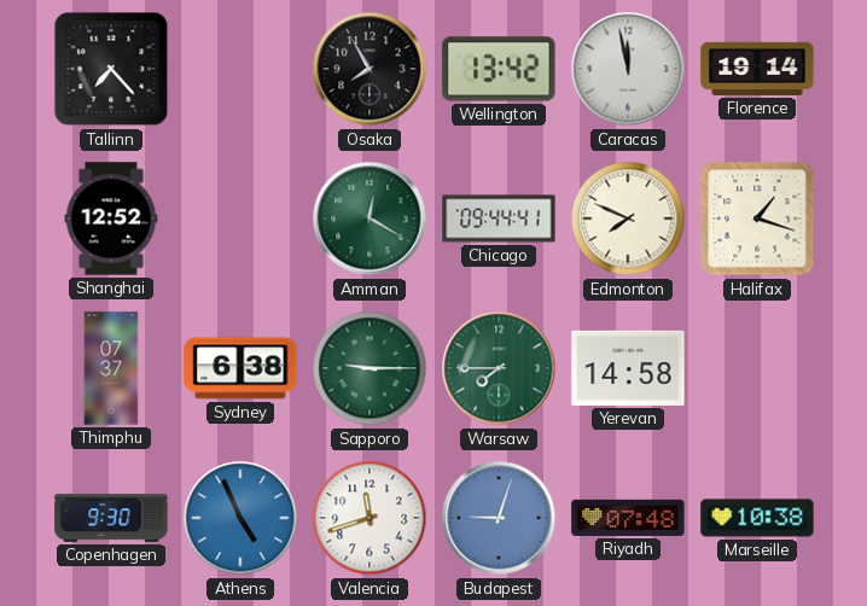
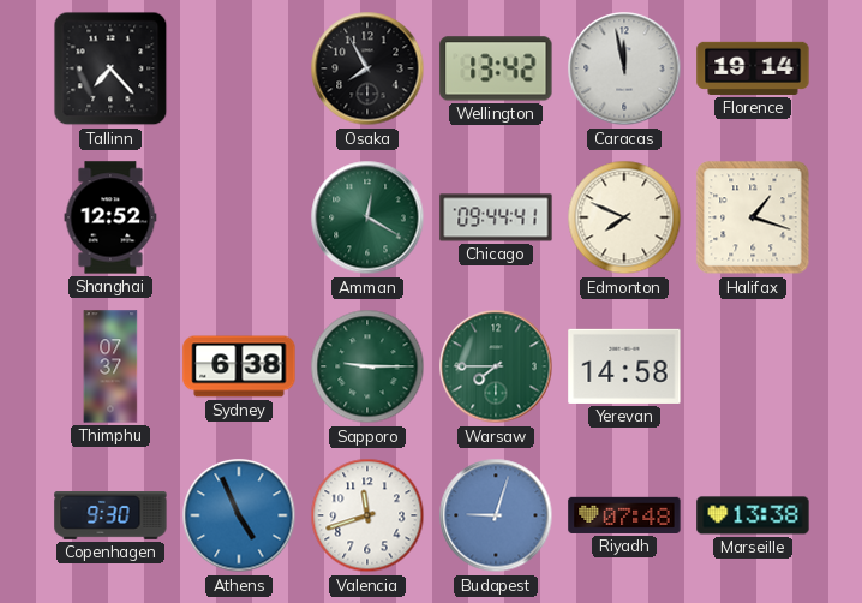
Marseille: 10:38 -> 13:38 (753, 515)
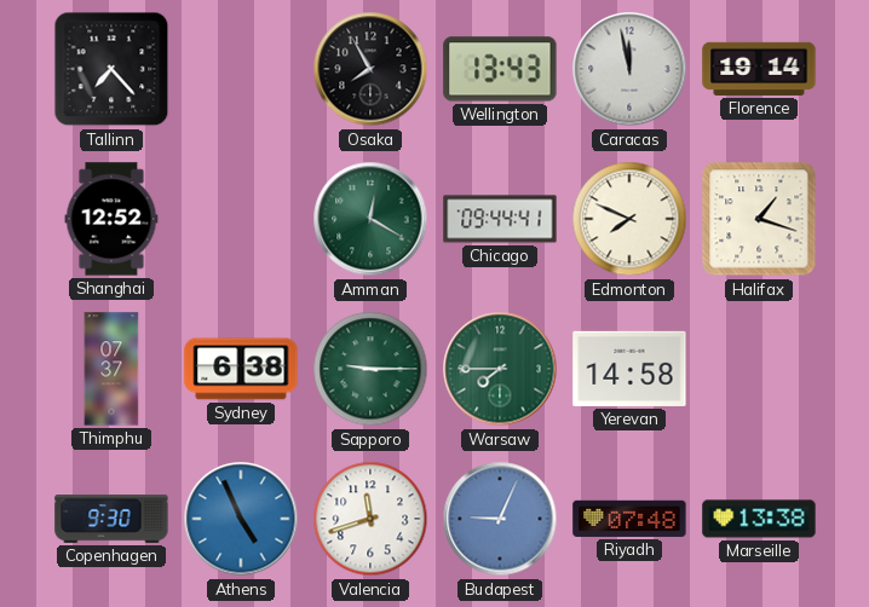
Wellington: 13:42 -> 13:43 (500, 69)
Budapest: 9:03 -> 9:04 (500, 519)
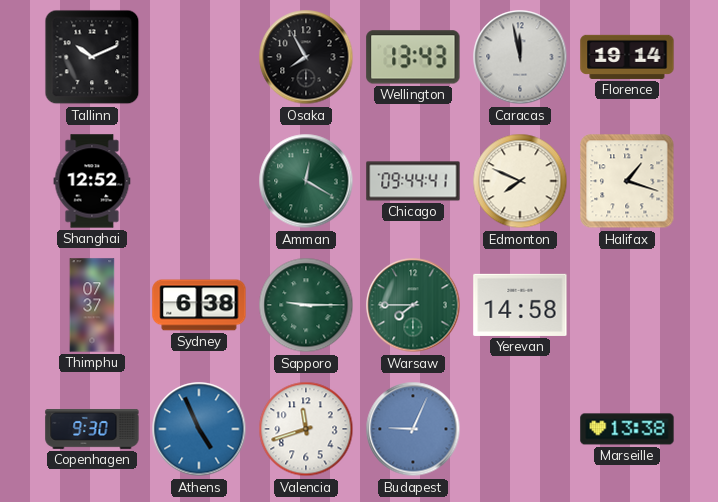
Tallinn: 7:23 -> 10:11 (92, 57)
Riyadh: 07:48 -> none (629, 519)
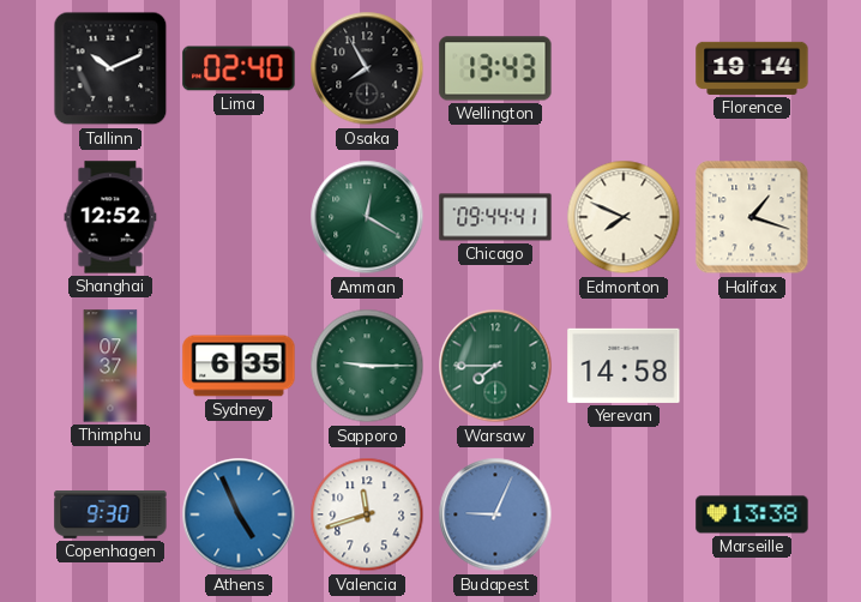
Lima: none -> 02:40 (239, 68)
Caracas: 11:58 -> none (520, 57)
Sydney: 6:38 -> 6:35 (239, 366)
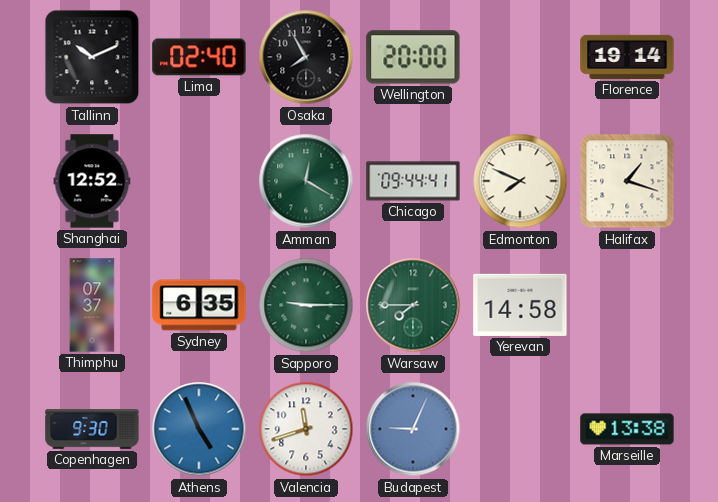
Wellington: 13:43 -> 20:00 (413, 57)
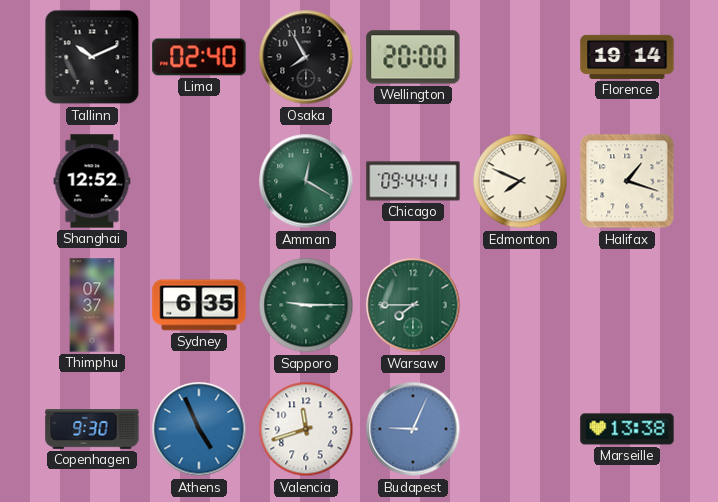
Yerevan: 14:58 -> none (520, 305)
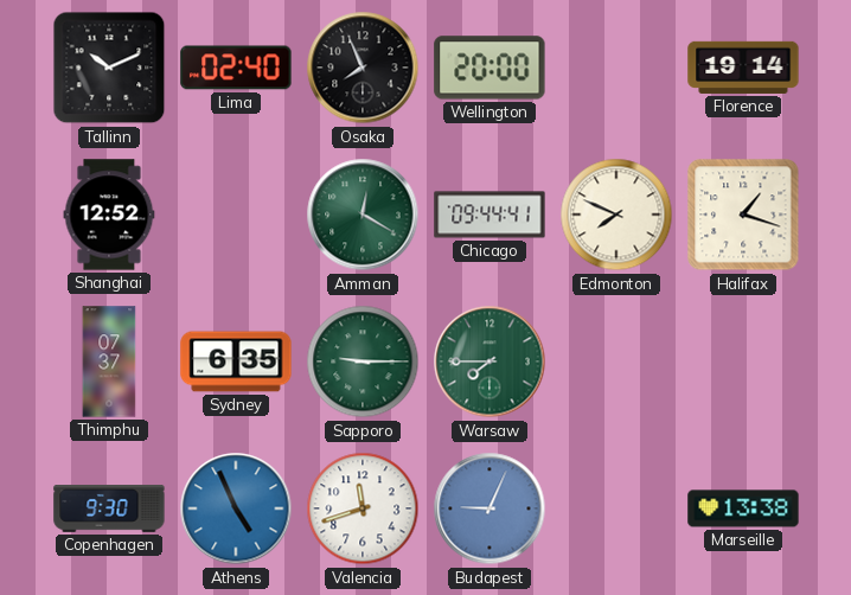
Osaka: 7:55 -> 7:56 (363, 68)
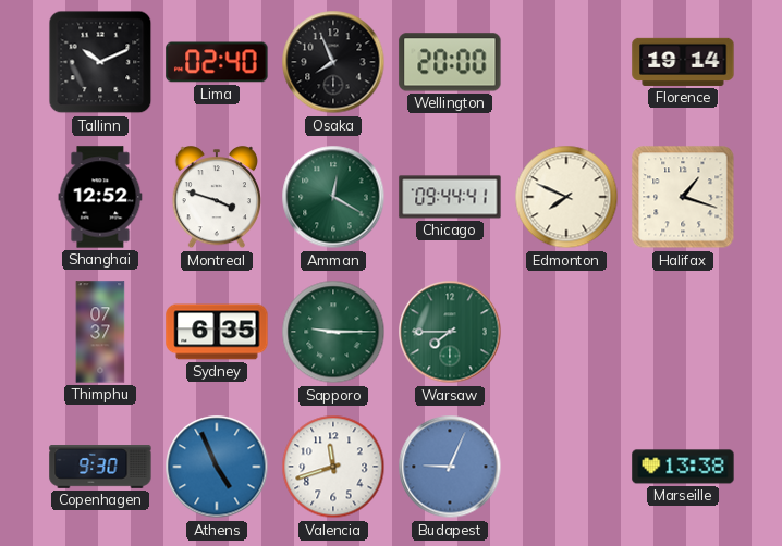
Montreal: none -> 3:48 (216, 198)
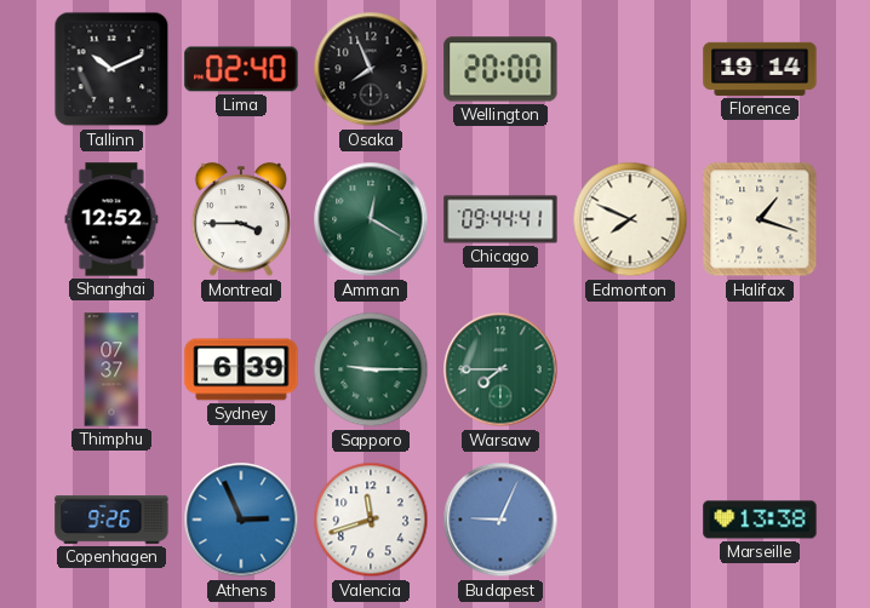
Montreal: 3:48 -> 3:45 (240, 220)
Sydney: 6:35 -> 6:39 (241, 369)
Copenhagen: 9:30 -> 9:26 (111, 521)
Athens: 4:56 -> 2:56 (241, 520)
